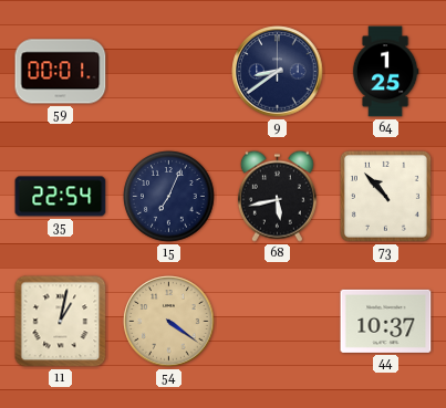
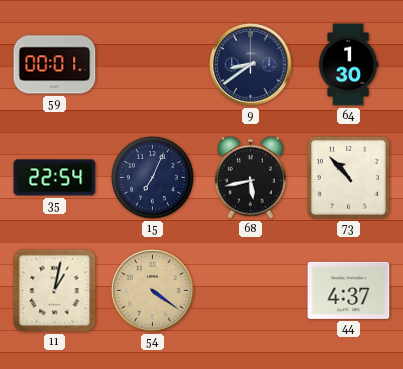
64: 1:25 -> 1:30 (348, 65)
44: 10:37 -> 4:37 (349, 290)
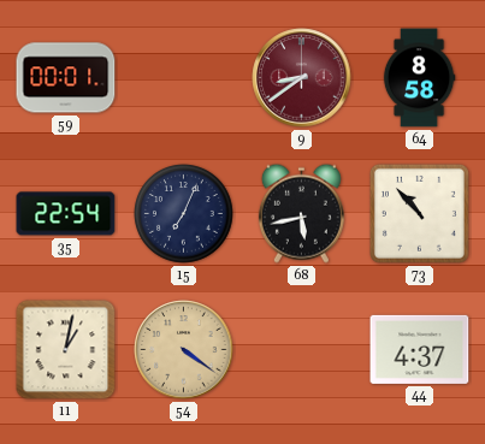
9 dial: navy -> burgundy (302, 78)
64: 1:30 -> 8:58 (419, 78)
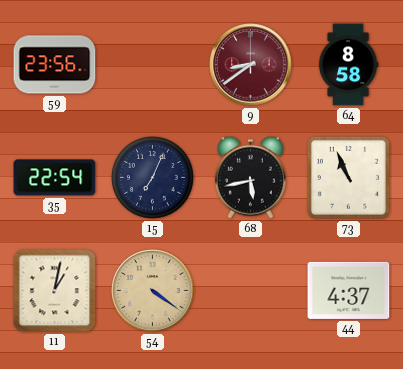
59: 00:01 -> 23:56 (55, 65)
73: 10:53 -> 10:56 (348, 177)
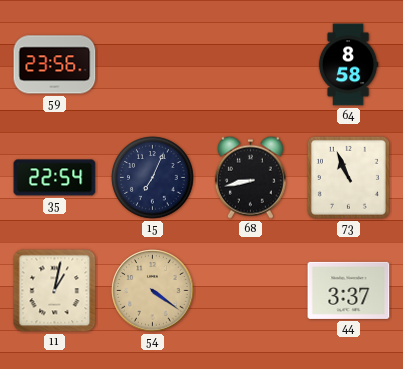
9: 8:39 -> none (251, 65)
68: 5:43 -> 8:43 (250, 177)
44: 4:37 -> 3:37 (349, 290)
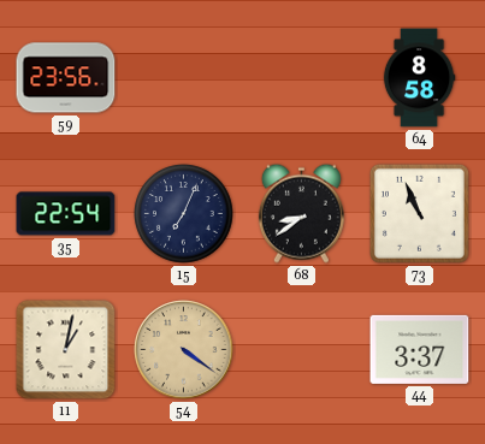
68: 8:43 -> 8:39 (301, 213)
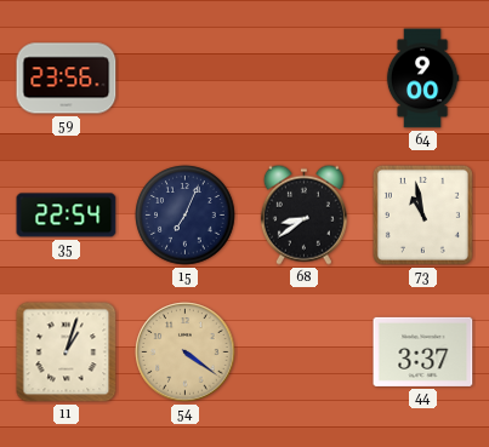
64: 8:58 -> 9:00 (422, 79)
73: 10:56 -> 10:58 (422, 214)
11: 1:02 -> 1:03 (67, 353)
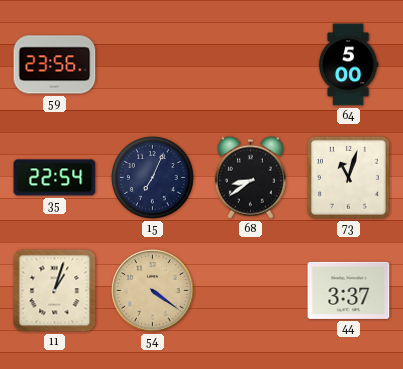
64: 9:00 -> 5:00 (348, 65)
73: 10:58 -> 11:03 (348, 177)
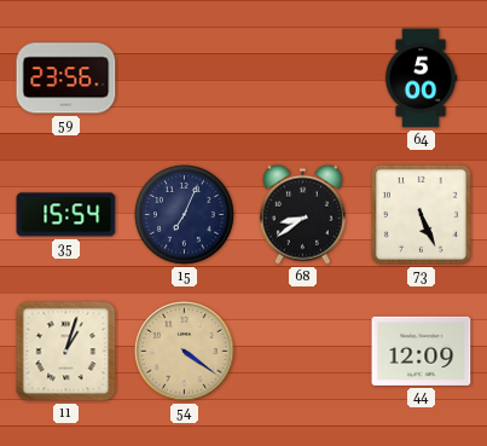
35: 22:54 -> 15:54 (66, 215)
73: 11:03 -> 5:26 (421, 214)
44: 3:37 -> 12:09 (422, 351)
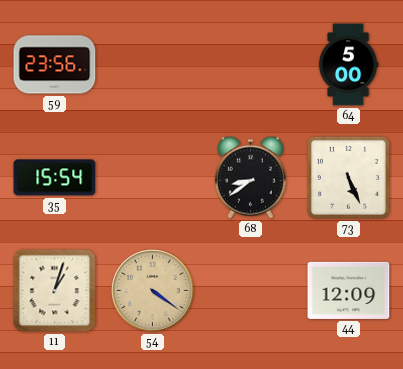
15: 7:04 -> none (185, 215)
